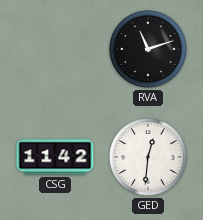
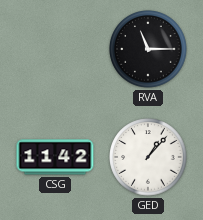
RVA: 11:12 -> 11:15 (148, 49)
GED: 12:31 -> 1:07 (148, 157)
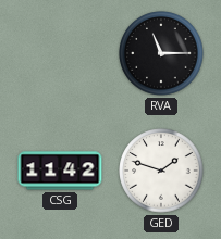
GED: 1:07 -> 1:48 (161, 171)
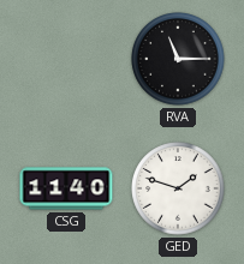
CSG: 11:42 -> 11:40 (66, 188)
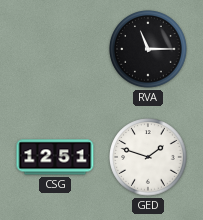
CSG: 11:40 -> 12:51 (55, 157)
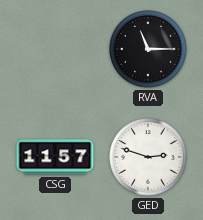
CSG: 12:51 -> 11:57 (55, 157)
GED: 1:48 -> 2:48 (148, 157)
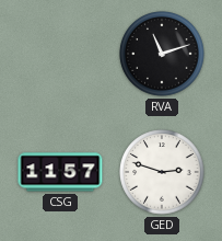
RVA: 11:15 -> 11:12 (162, 54)
